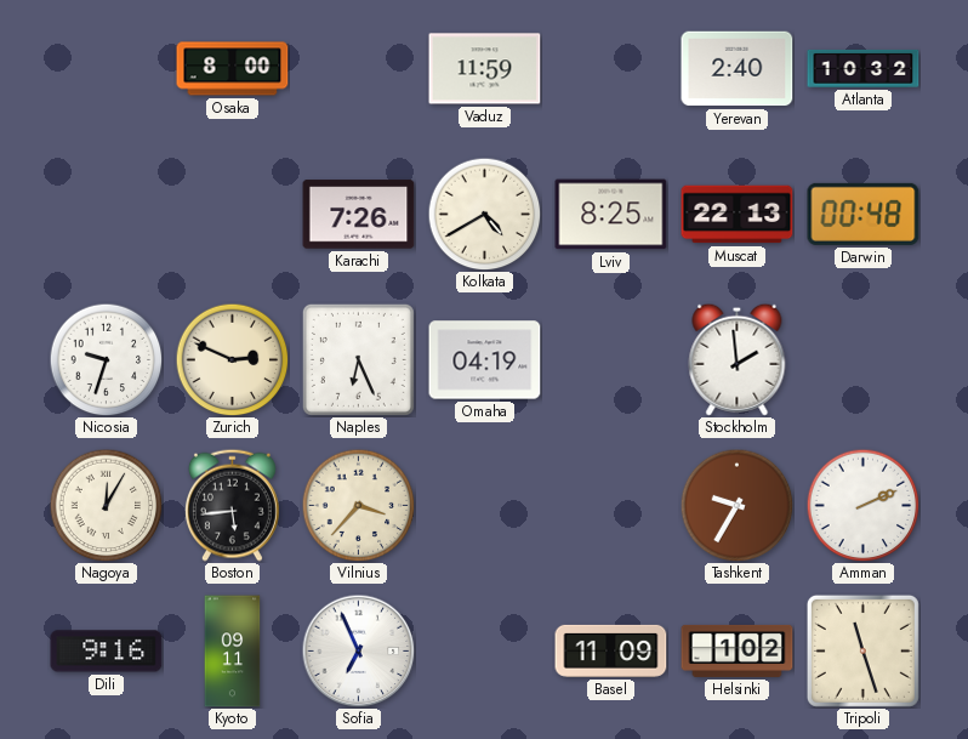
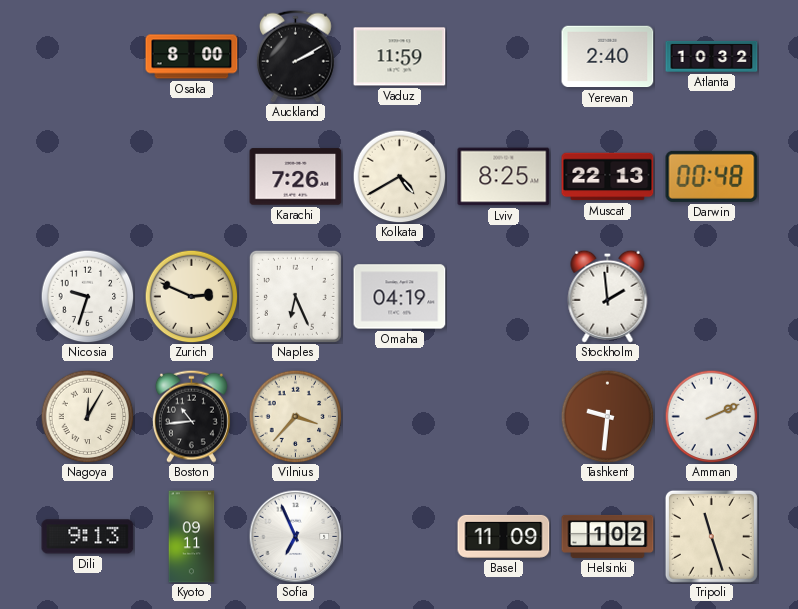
Auckland: none -> 2:10 (295, 56)
Boston: 5:44 -> 10:44 (191, 416)
Tashkent: 9:35 -> 9:31 (607, 416)
Dili: 9:16 -> 9:13 (88, 537)
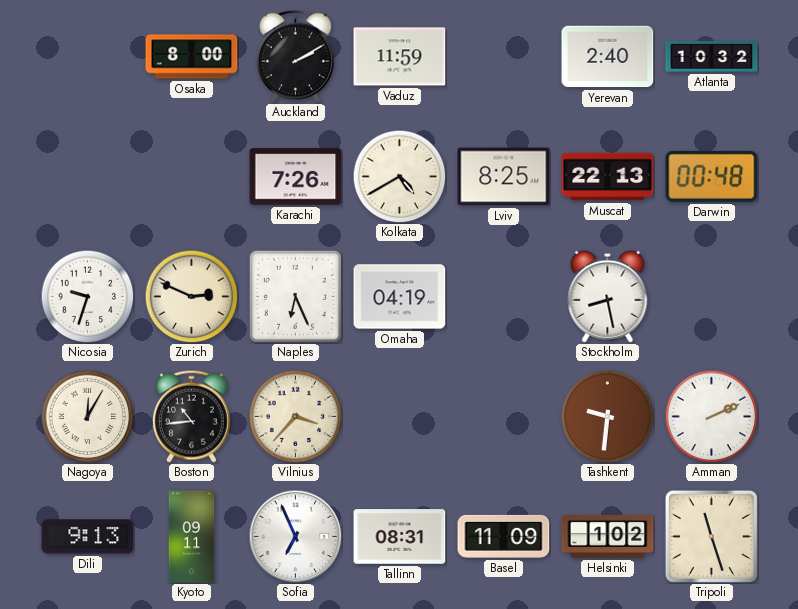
Stockholm: 1:59 -> 8:28 (608, 296)
Tallinn: none -> 08:31 (400, 537)
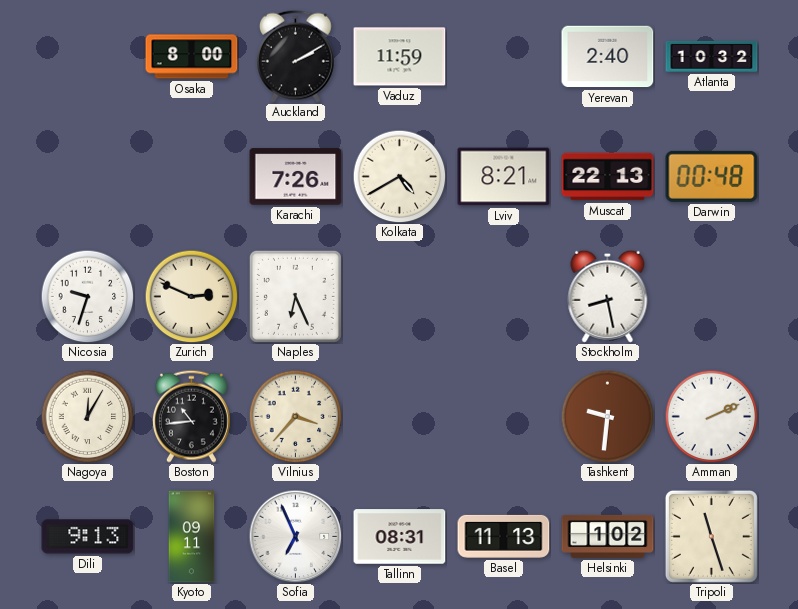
Lviv: 8:25 -> 8:21 (504, 177)
Omaha: 04:19 -> none (400, 297)
Basel: 11:09 -> 11:13 (504, 536)
